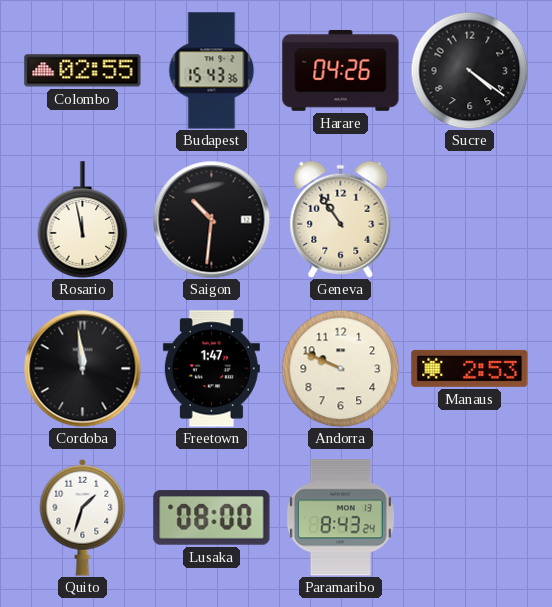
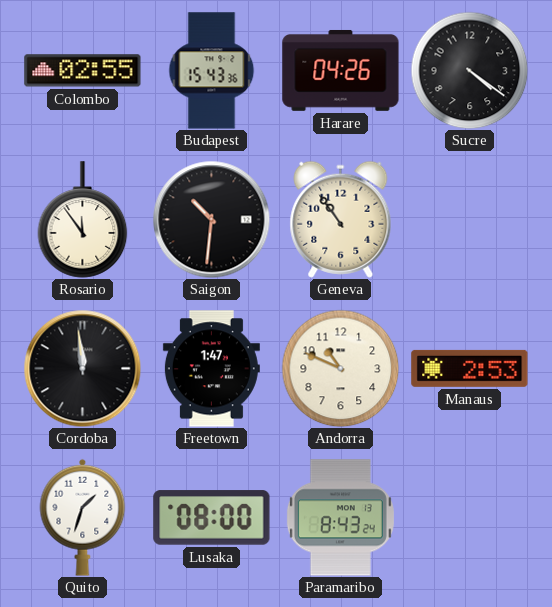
Rosario: 11:58 -> 11:54 (83, 220)
Andorra: 9:49 -> 10:49 (340, 368)
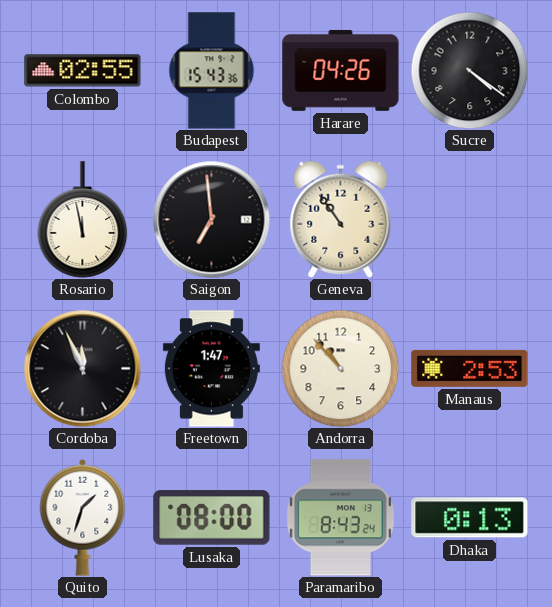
Rosario: 11:54 -> 11:58 (83, 220)
Saigon: 10:31 -> 6:59 (211, 219)
Cordoba: 11:59 -> 11:56 (82, 368)
Andorra: 10:49 -> 10:53 (340, 368)
Dhaka: none -> 0:13 (470, 518)
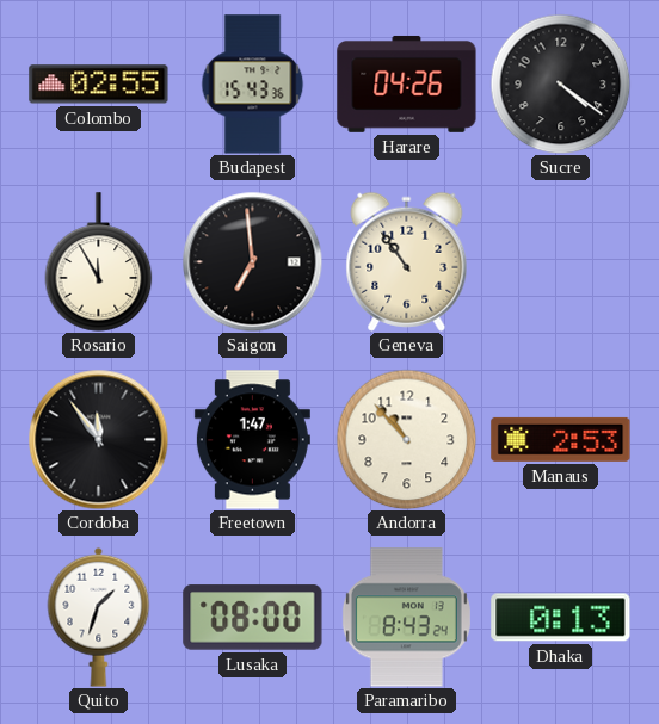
Rosario: 11:58 -> 11:55 (99, 262)
Cordoba: 11:56 -> 11:54 (98, 439)
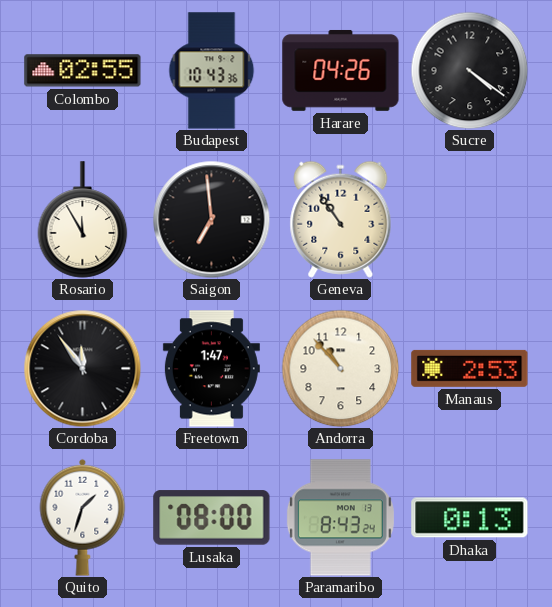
Budapest: 15:43 -> 10:43 (212, 71)
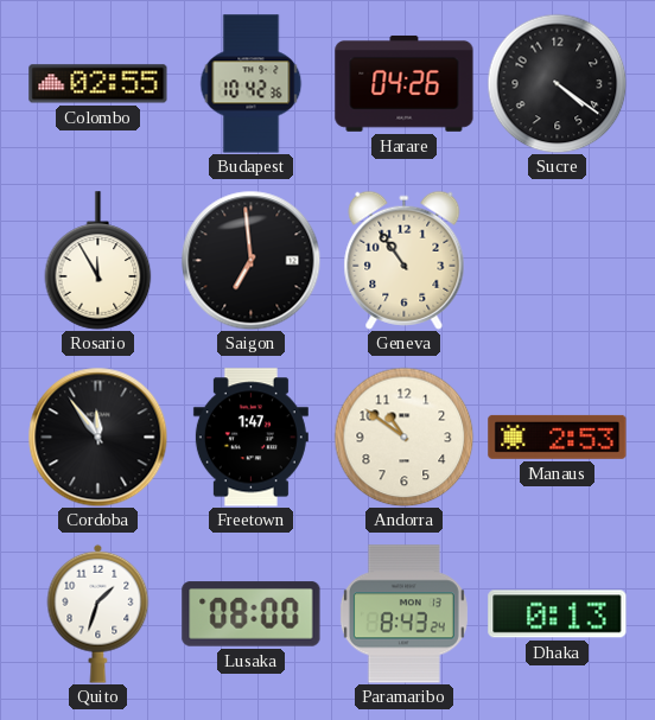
Budapest: 10:43 -> 10:42 (252, 84)
Andorra: 10:53 -> 10:51 (403, 437)
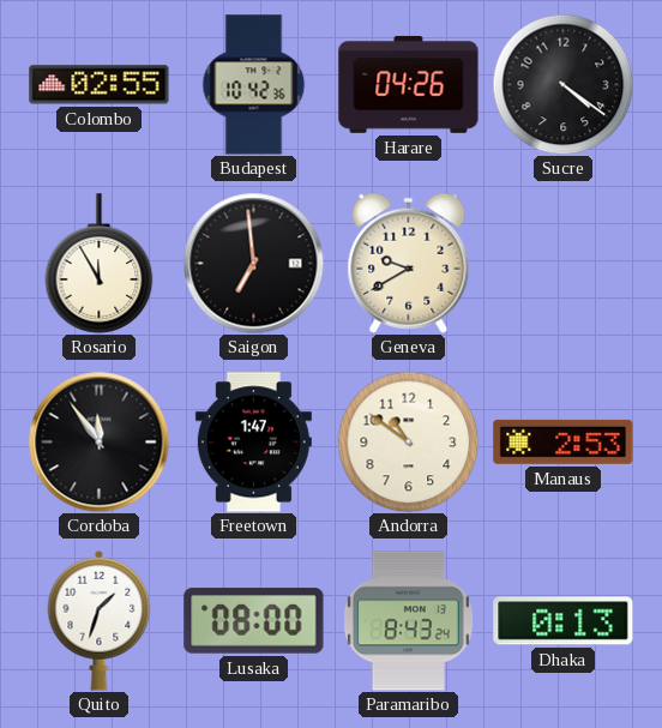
Geneva: 10:54 -> 9:40 (409, 263)
